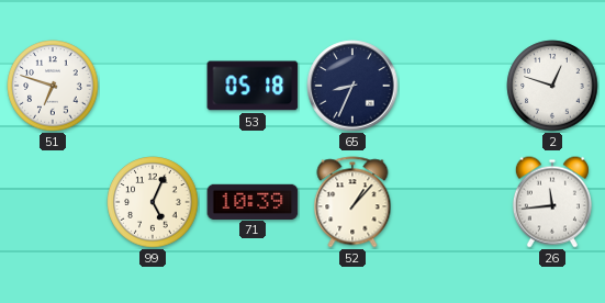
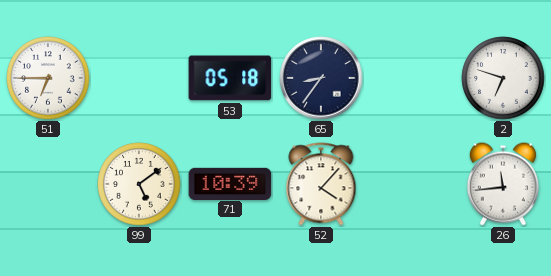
51: 6:48 -> 6:45 (48, 78)
65: 8:34 -> 8:36 (321, 78)
2: 12:48 -> 6:48 (503, 78)
99: 5:04 -> 5:09 (139, 184)
52: 1:07 -> 4:07 (321, 184)
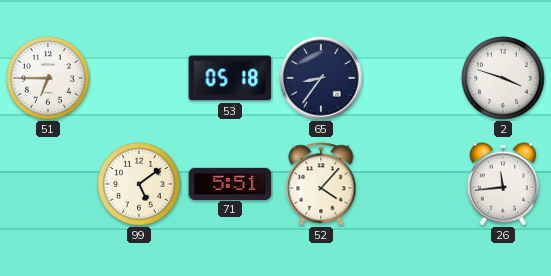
2: 6:48 -> 3:48 (503, 78)
71: 10:39 -> 5:51 (230, 183)
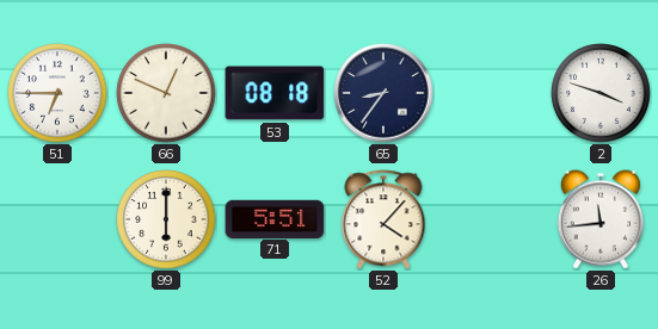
66: none -> 12:49 (166, 93)
53: 05:18 -> 08:18 (275, 93)
99: 5:09 -> 6:00 (166, 219)
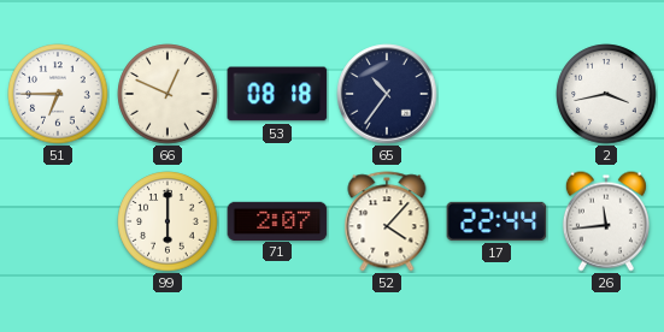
65: 8:36 -> 10:36 (387, 94)
2: 3:48 -> 3:43 (606, 94)
71: 5:51 -> 2:07 (277, 220)
17: none -> 22:44 (496, 221)
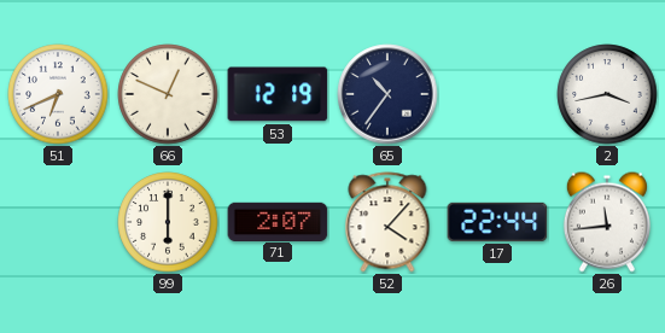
51: 6:45 -> 6:41 (58, 94)
53: 08:18 -> 12:19 (278, 94)
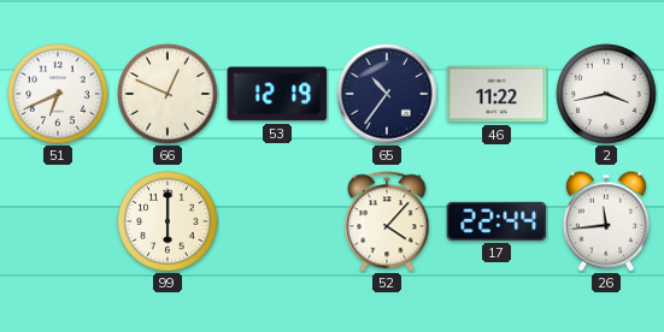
46: none -> 11:22 (496, 94)
71: 2:07 -> none (278, 221)
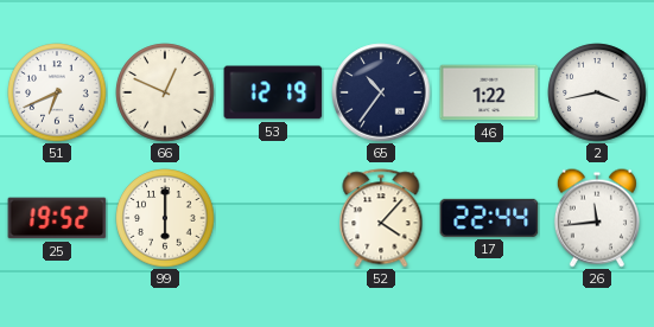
46: 11:22 -> 1:22 (489, 92)
25: none -> 19:52 (57, 218)
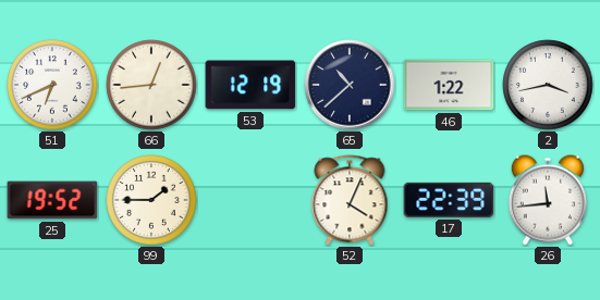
66: 12:49 -> 12:44 (151, 85)
65: 10:36 -> 10:38 (350, 85)
99: 6:00 -> 1:45 (151, 200)
52: 4:07 -> 4:04 (350, 200)
17: 22:44 -> 22:39 (449, 200)
